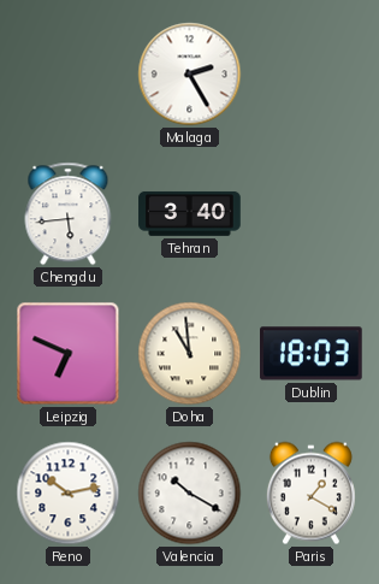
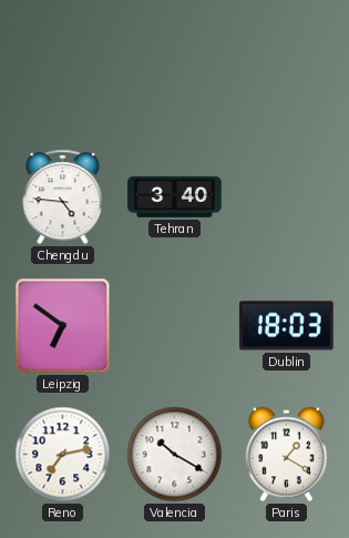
Malaga: 2:25 -> none (190, 75)
Chengdu: 5:44 -> 4:46 (63, 197)
Leipzig: 6:49 -> 6:51 (63, 326)
Doha: 10:59 -> none (190, 354)
Reno: 10:13 -> 7:13 (63, 455)
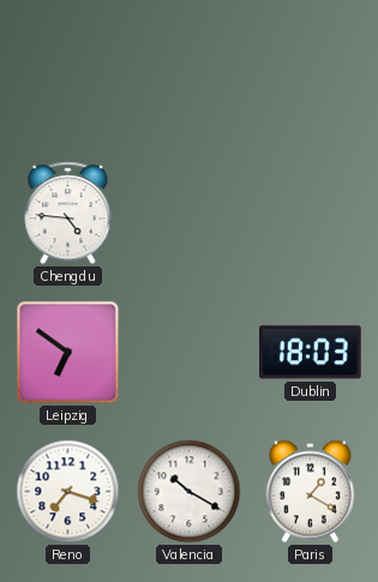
Tehran: 3:40 -> none (175, 196)
Reno: 7:13 -> 7:18 (68, 492)
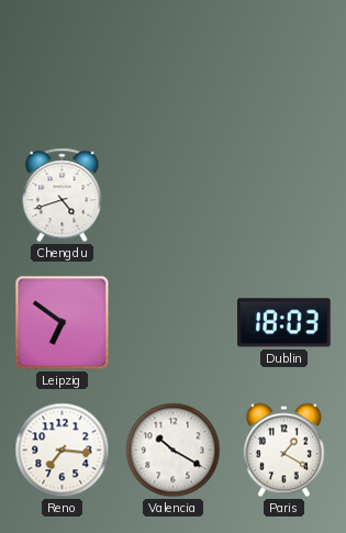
Chengdu: 4:46 -> 4:42 (63, 196)
Reno: 7:18 -> 7:16 (63, 451)
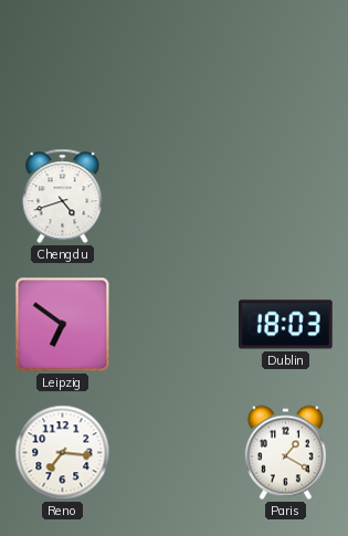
Valencia: 10:20 -> none (174, 451)
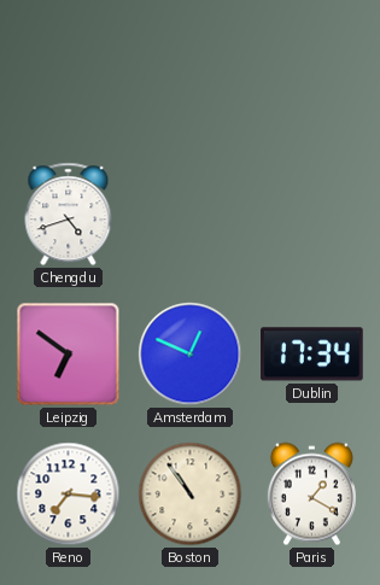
Amsterdam: none -> 12:49 (191, 355)
Dublin: 18:03 -> 17:34 (312, 355)
Boston: none -> 10:54 (191, 495)
